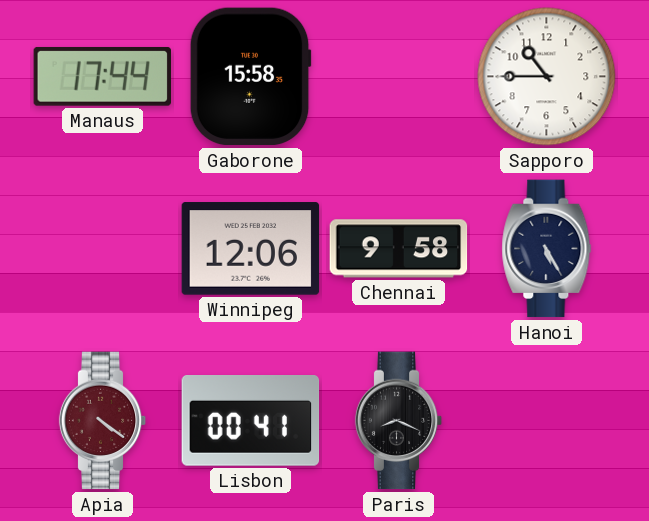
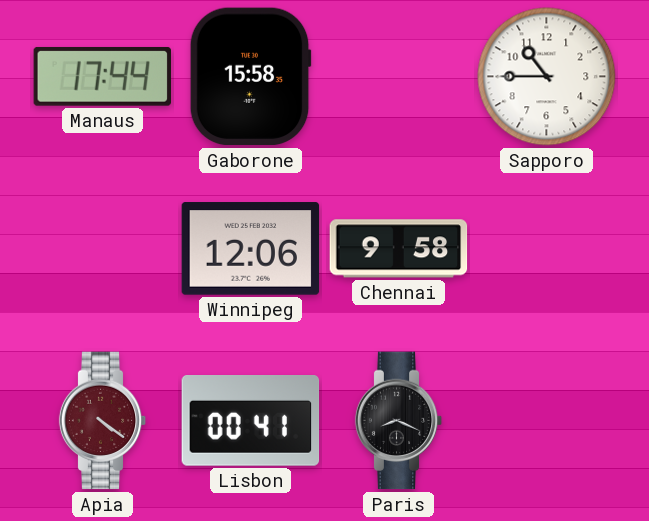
Hanoi: 5:25 -> none (547, 249)
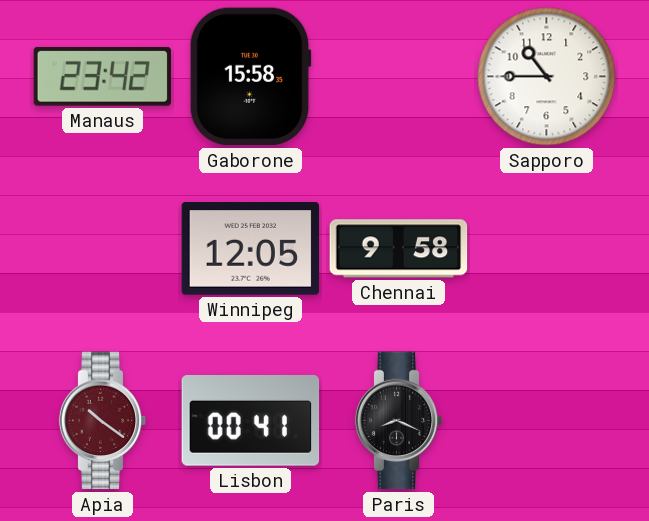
Manaus: 17:44 -> 23:42 (103, 76)
Winnipeg: 12:06 -> 12:05 (251, 249)
Apia: 4:21 -> 10:21 (103, 421)
